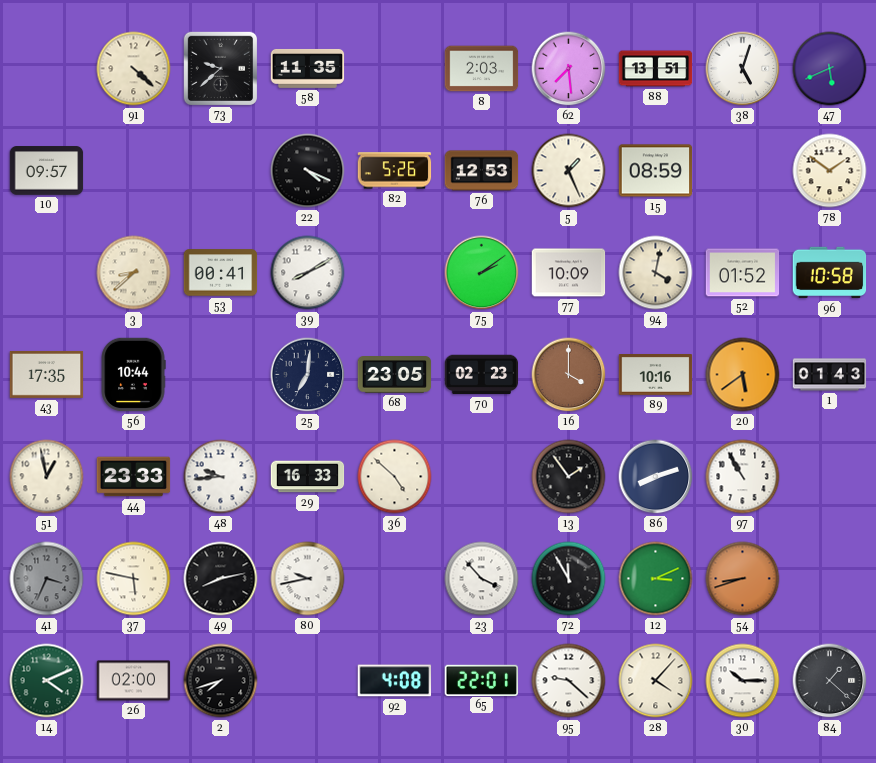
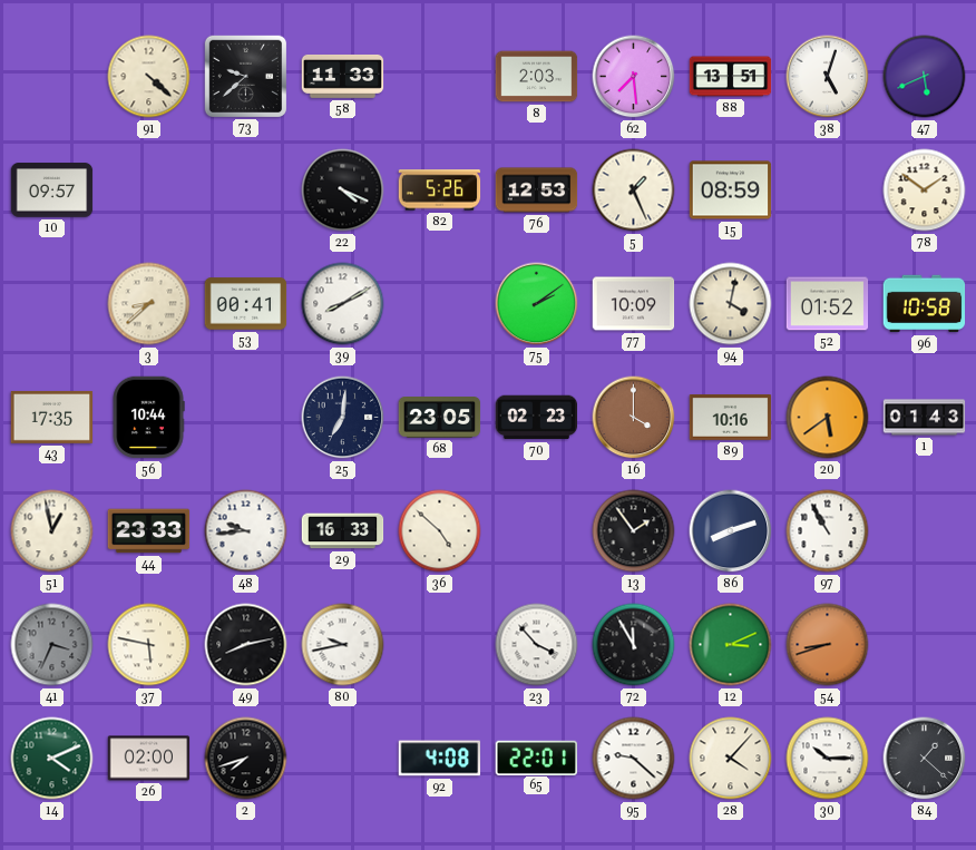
58: 11:35 -> 11:33 (343, 76)
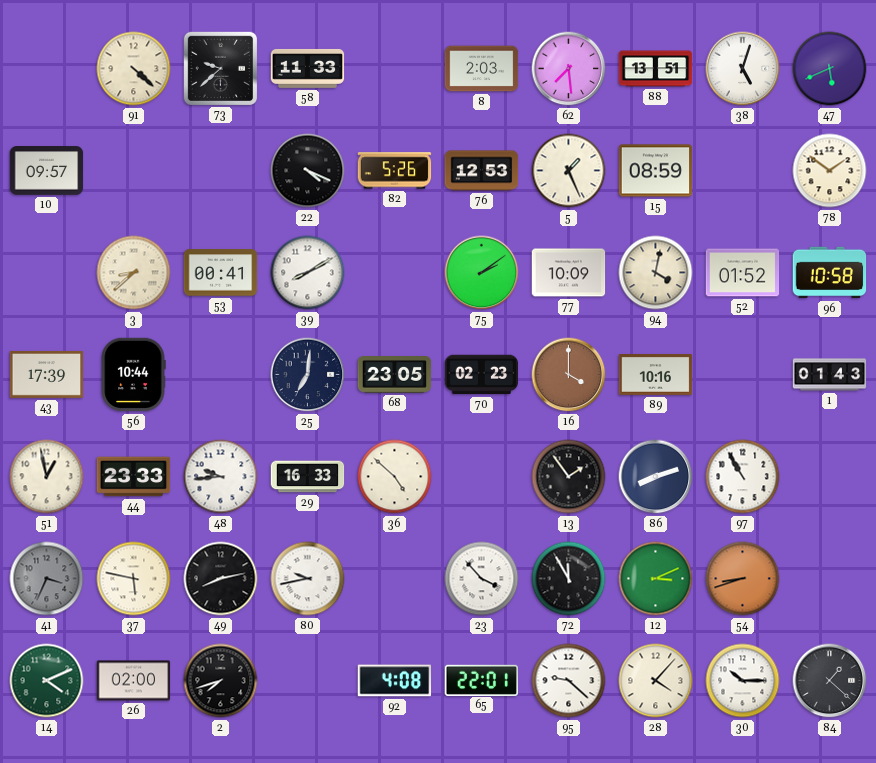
43: 17:35 -> 17:39 (47, 375)
20: 5:39 -> none (828, 418)
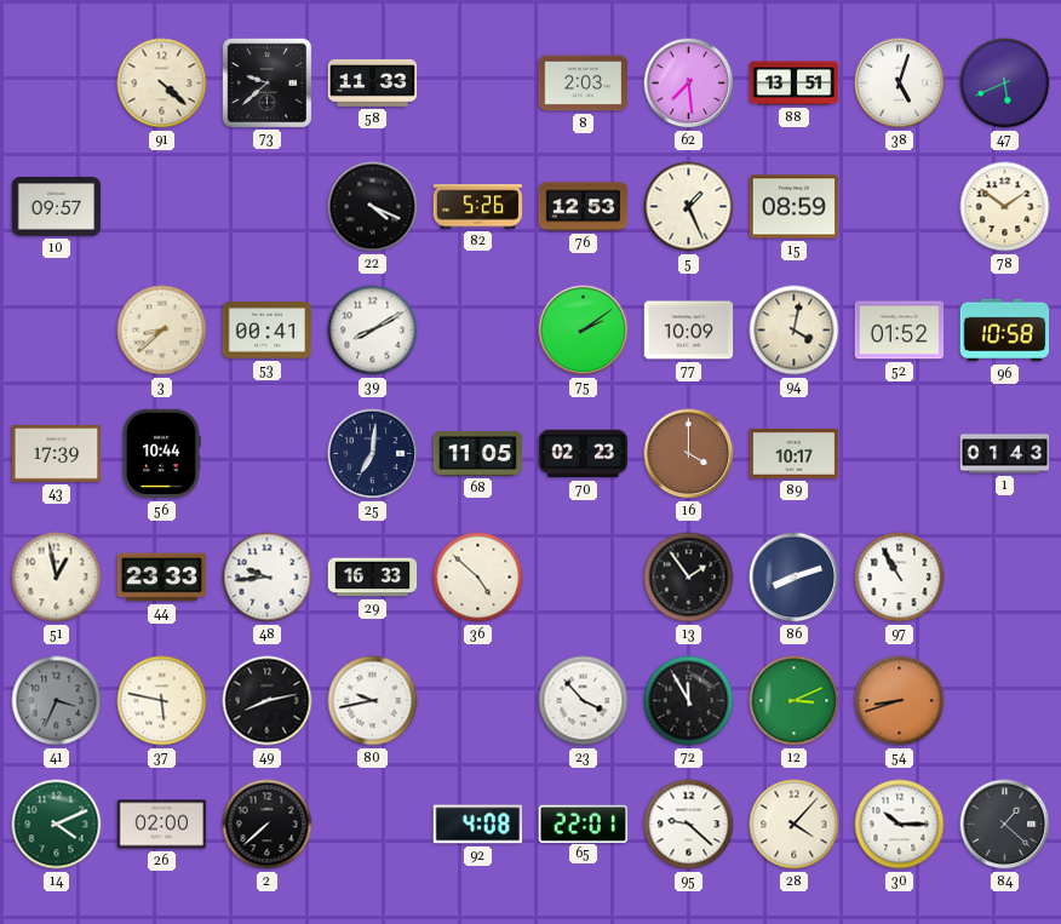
68: 23:05 -> 11:05 (478, 454)
89: 10:16 -> 10:17 (795, 454)
2: 7:42 -> 7:38 (268, 825)
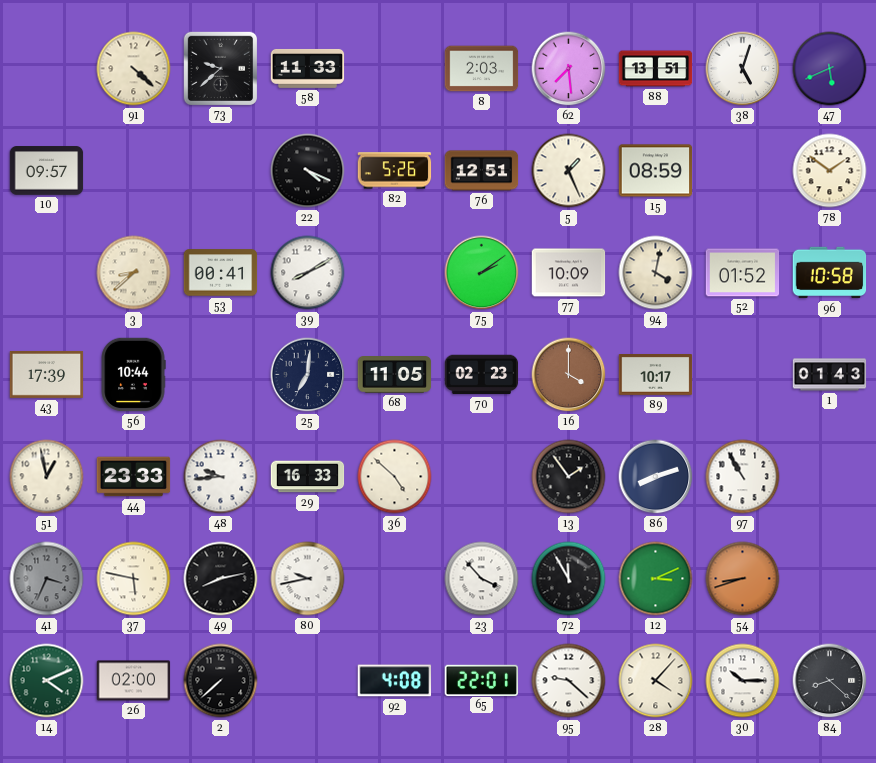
76: 12:53 -> 12:51 (482, 171)
84: 1:22 -> 8:22 (830, 681)
